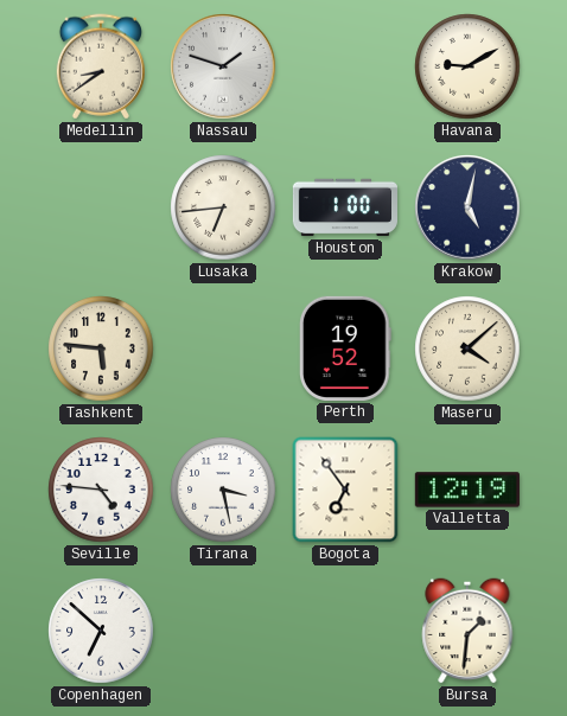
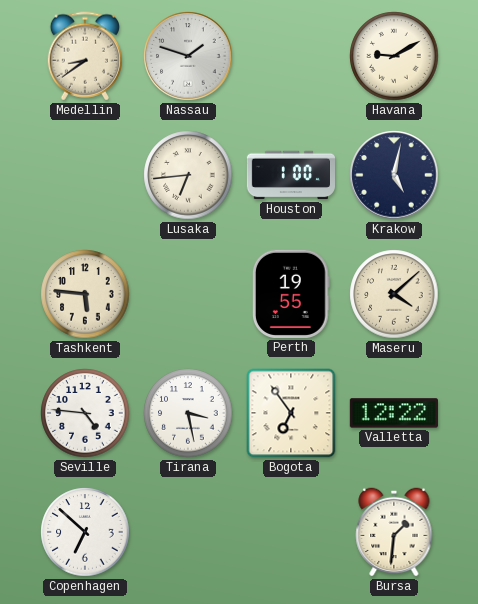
Perth: 19:52 -> 19:55 (291, 294)
Valletta: 12:19 -> 12:22 (394, 413)
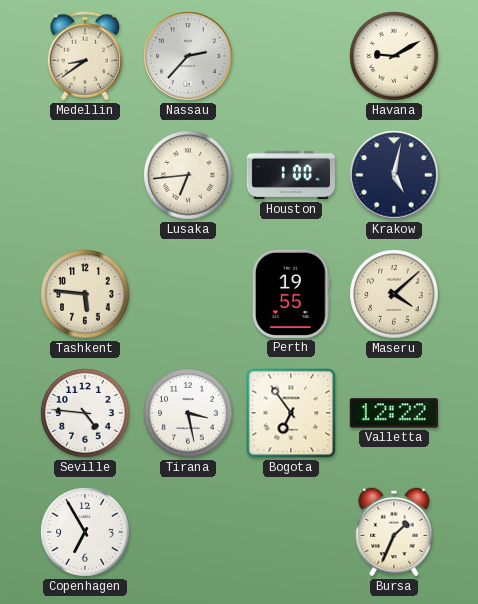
Nassau: 1:48 -> 2:37 (188, 56)
Copenhagen: 6:52 -> 6:55 (85, 532)
Bursa: 1:31 -> 1:34 (394, 532)
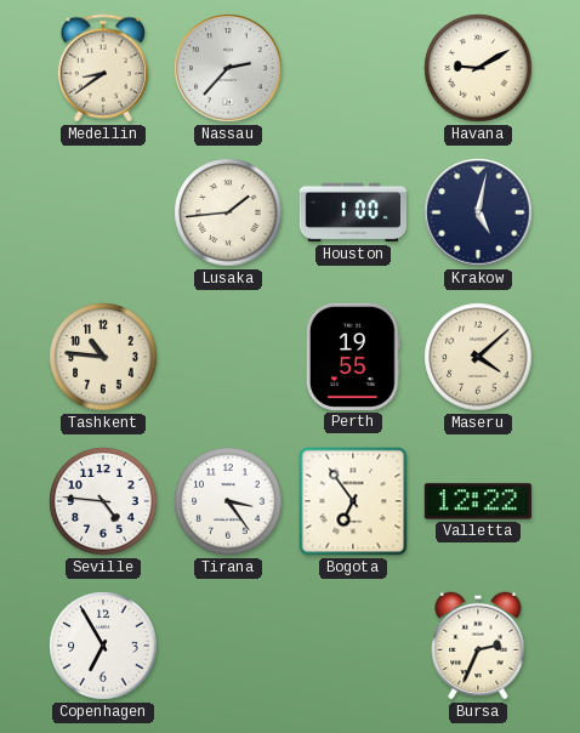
Lusaka: 6:44 -> 1:44 (228, 212)
Tashkent: 5:46 -> 10:46 (103, 357)
Tirana: 3:28 -> 3:24 (228, 501)
Bursa: 1:34 -> 2:34 (478, 646)
